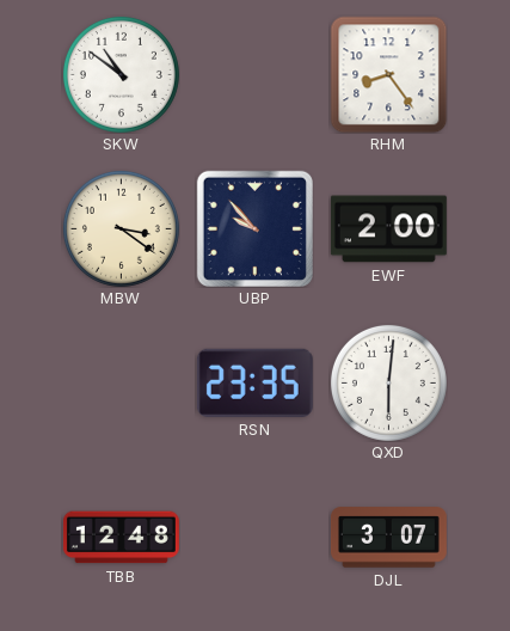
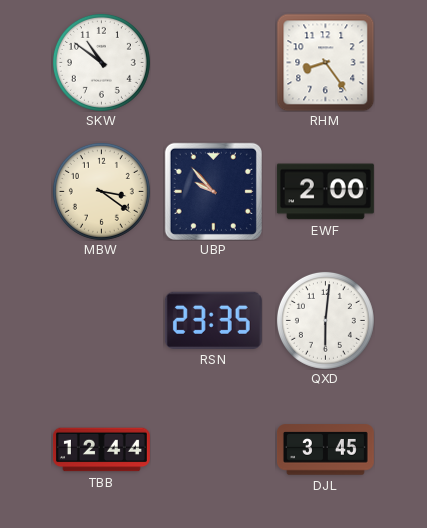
TBB: 12:48 -> 12:44 (101, 450)
DJL: 3:07 -> 3:45 (325, 450)
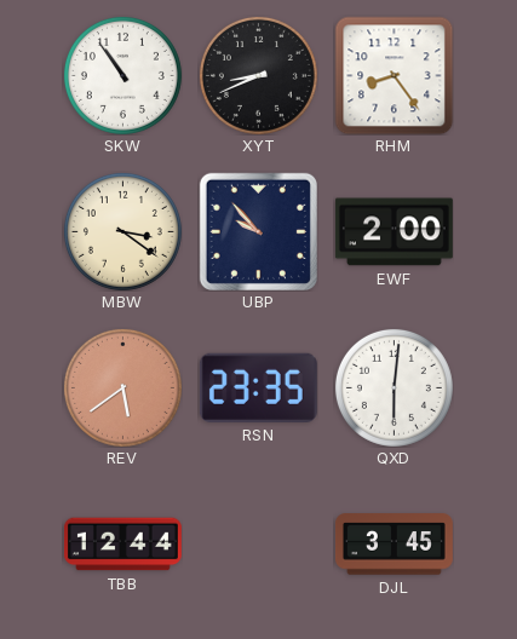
SKW: 10:51 -> 10:54 (122, 75)
XYT: none -> 8:41 (258, 75)
REV: none -> 5:39 (122, 387)
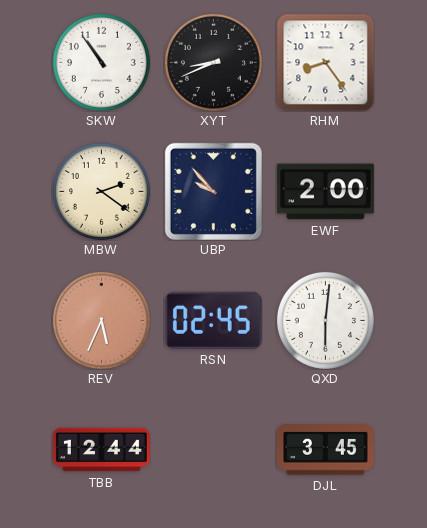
MBW: 3:21 -> 2:21 (101, 191)
REV: 5:39 -> 5:34 (101, 320)
RSN: 23:35 -> 02:45 (213, 320)
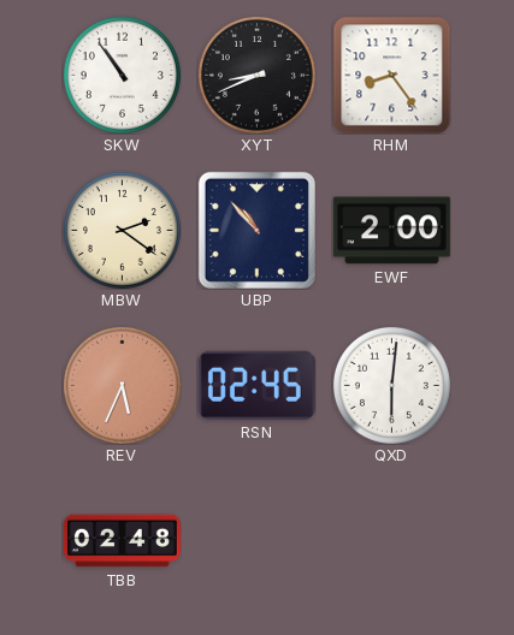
UBP: 9:53 -> 10:53 (256, 230)
TBB: 12:44 -> 02:48 (122, 541)
DJL: 3:45 -> none (325, 450)
